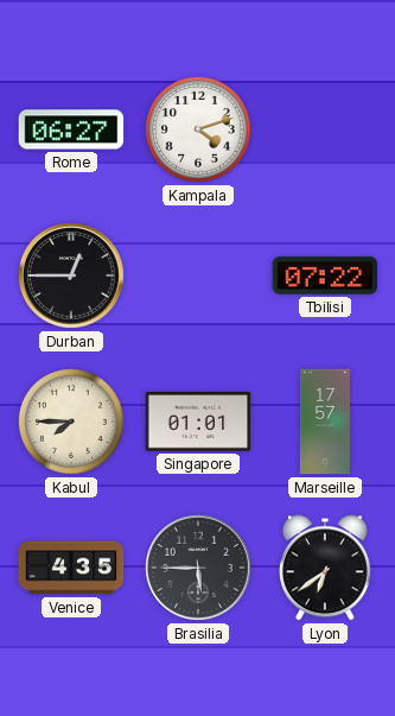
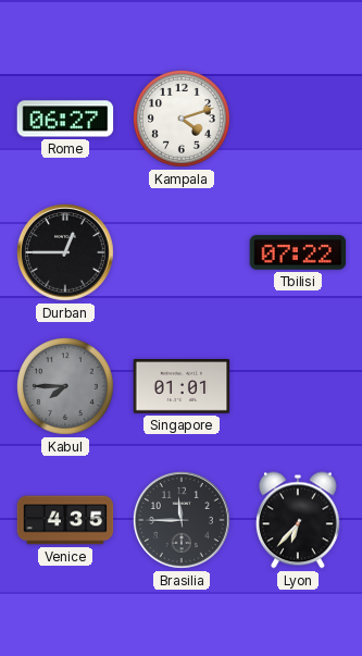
Kabul dial: cream -> grey (65, 386)
Marseille: 17:57 -> none (325, 422)
Brasilia: 5:45 -> 11:45 (182, 520)
Lyon: 6:39 -> 6:37 (299, 520)
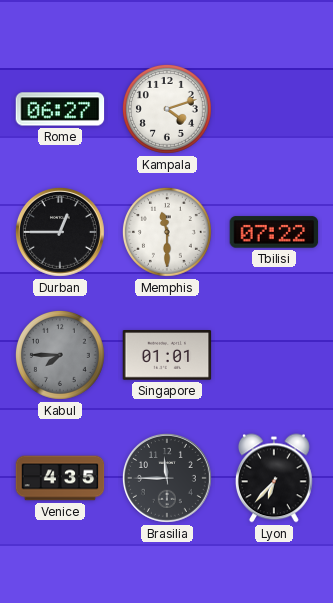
Memphis: none -> 11:30 (167, 232)
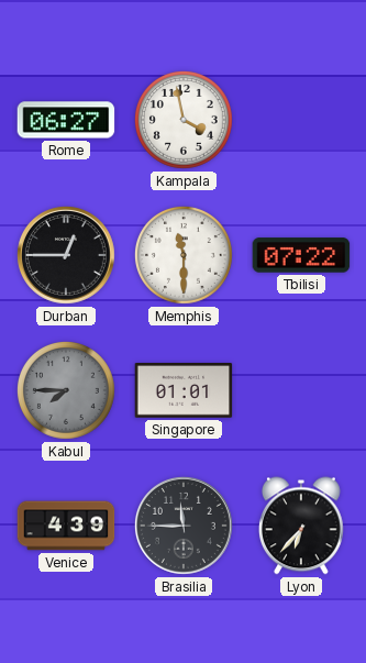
Kampala: 4:12 -> 3:58 (184, 120)
Venice: 4:35 -> 4:39 (66, 526)
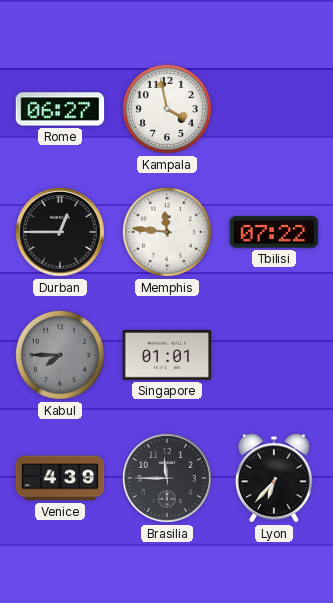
Memphis: 11:30 -> 11:46 (167, 232)
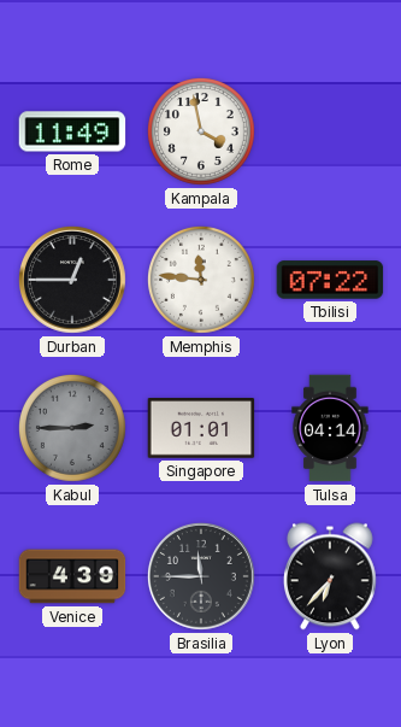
Rome: 06:27 -> 11:49 (72, 131)
Kabul: 7:45 -> 2:45 (72, 428)
Tulsa: none -> 04:14 (330, 428)
